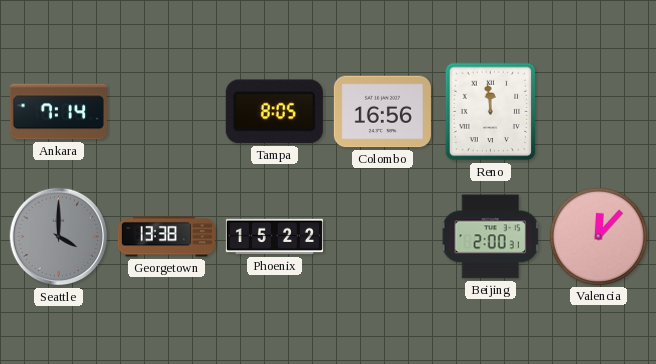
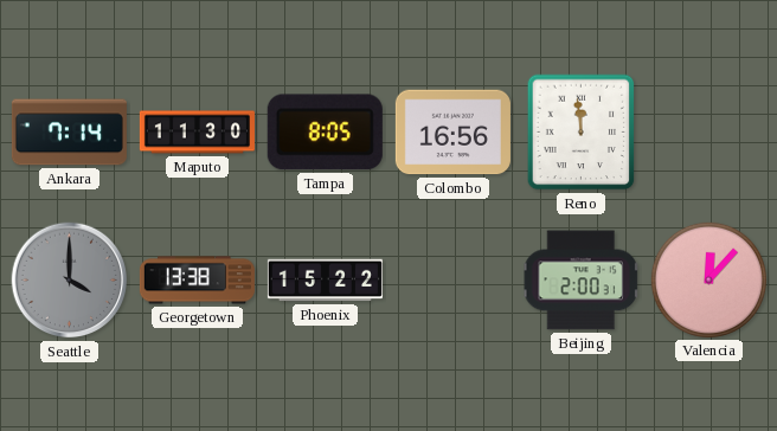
Maputo: none -> 11:30 (197, 133)
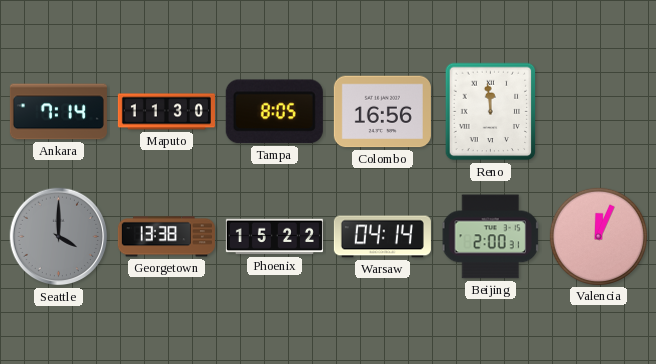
Warsaw: none -> 04:14 (382, 237)
Valencia: 12:07 -> 12:04 (598, 236)
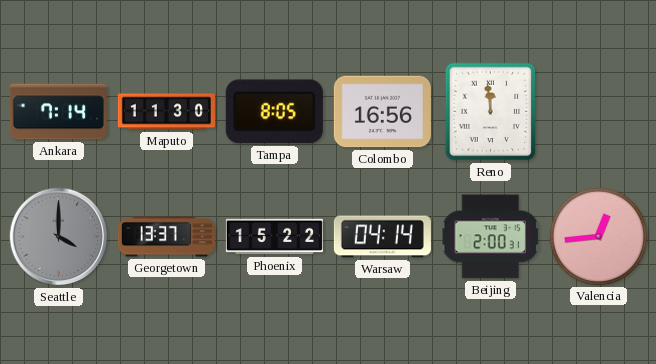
Georgetown: 13:38 -> 13:37 (166, 237)
Valencia: 12:04 -> 12:44 (598, 236)
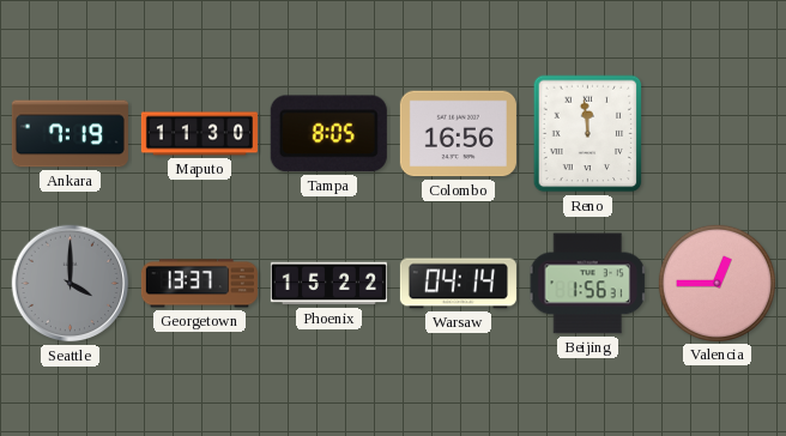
Ankara: 7:14 -> 7:19 (69, 134)
Beijing: 2:00 -> 1:56 (588, 284)
Valencia: 12:44 -> 12:45 (717, 283)
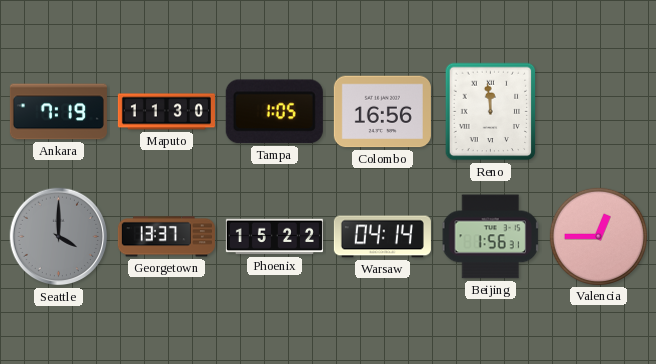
Tampa: 8:05 -> 1:05 (274, 112)
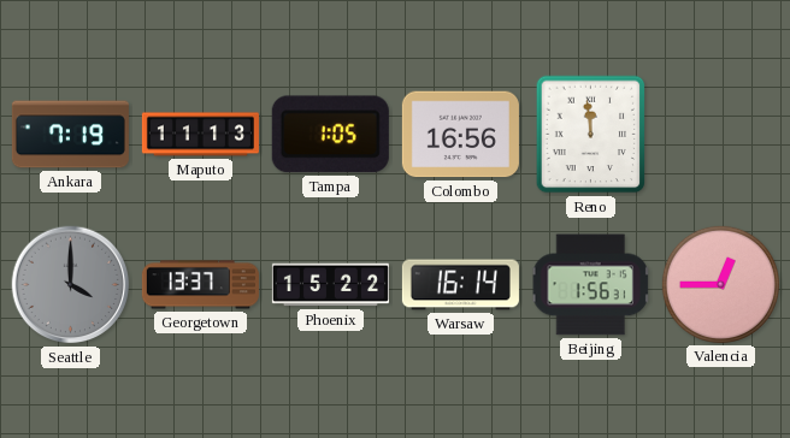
Maputo: 11:30 -> 11:13 (200, 135)
Warsaw: 04:14 -> 16:14 (460, 285)
